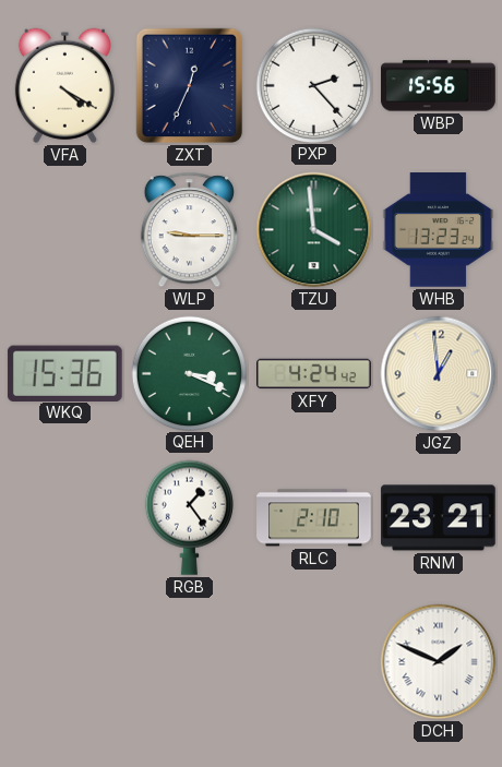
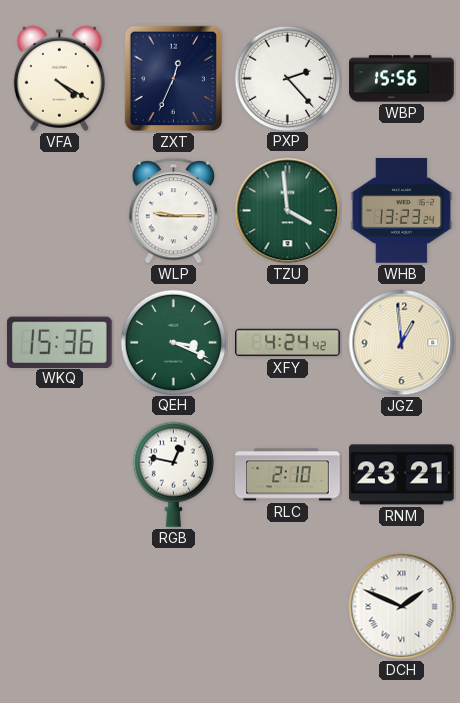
RGB: 1:24 -> 12:47 (173, 474)
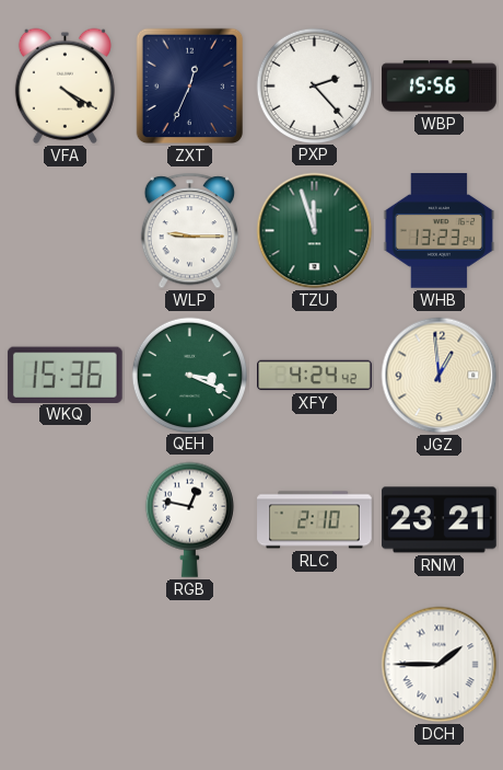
TZU: 3:59 -> 11:57 (315, 231)
DCH: 1:49 -> 1:45 (440, 665)
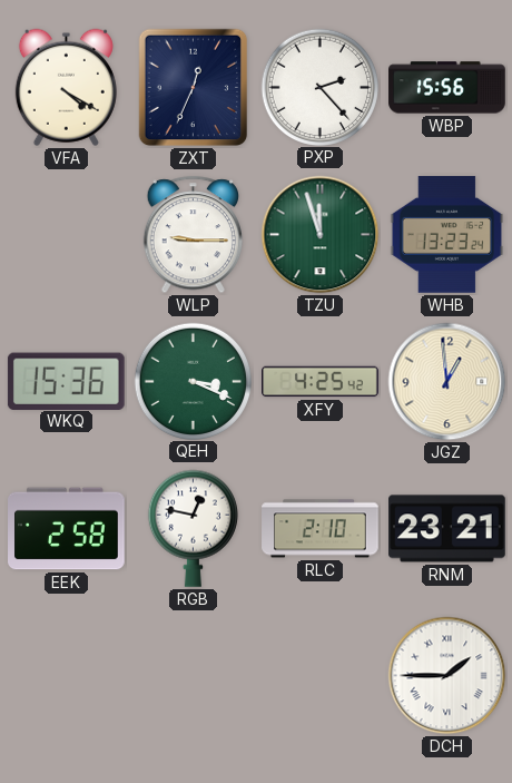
XFY: 4:24 -> 4:25 (321, 382)
EEK: none -> 2:58 (67, 529)
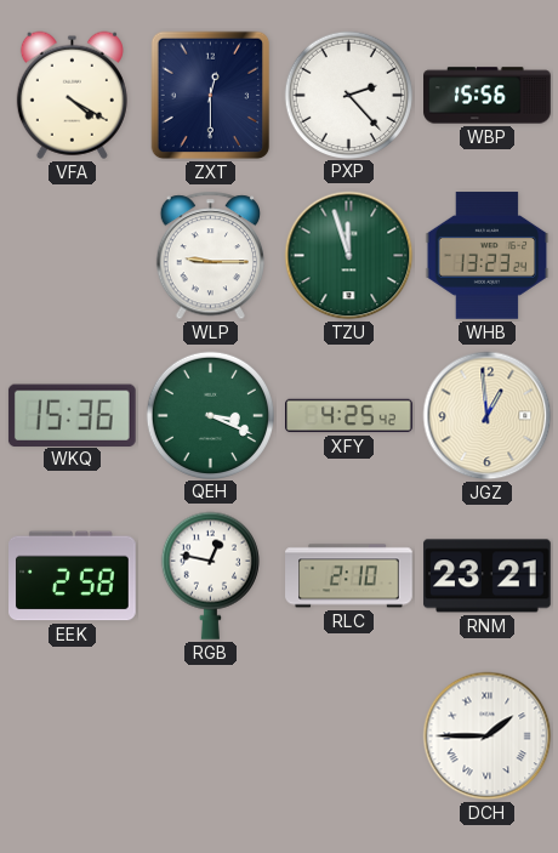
ZXT: 12:34 -> 12:30 (211, 96)
